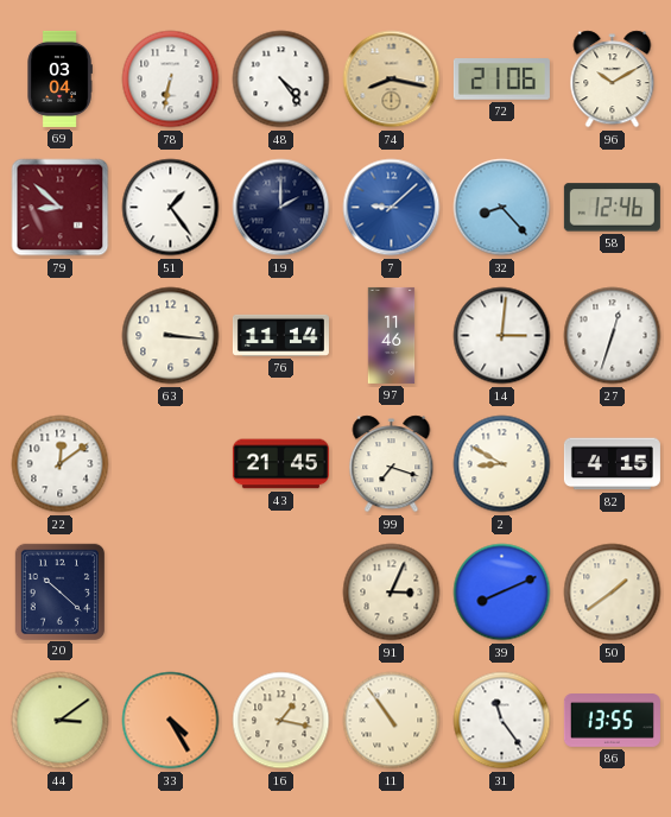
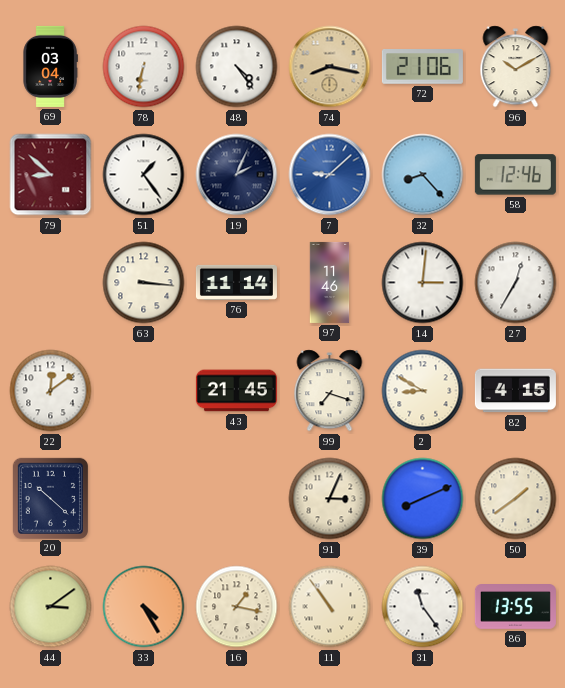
19: 2:00 -> 2:04 (237, 175)
27: 12:33 -> 12:35 (516, 283)
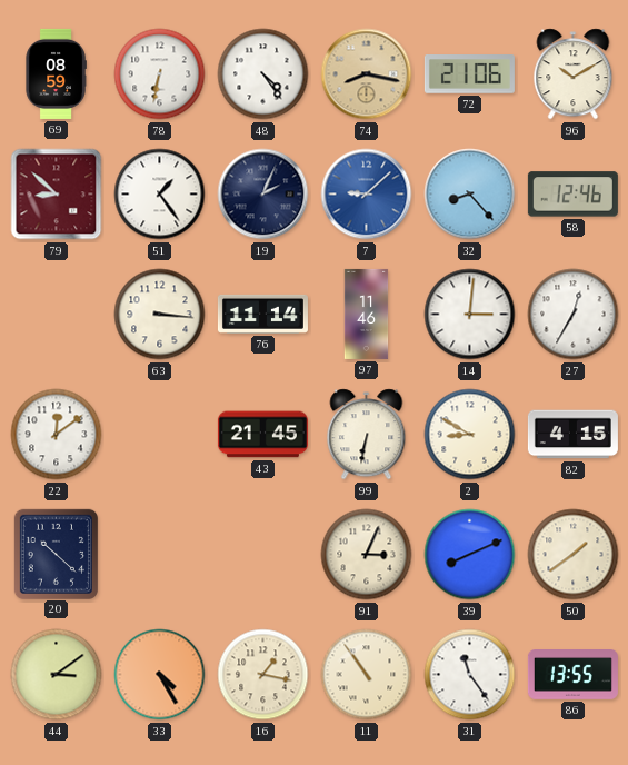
69: 03:04 -> 08:59 (56, 73)
99: 7:18 -> 6:32 (367, 435)
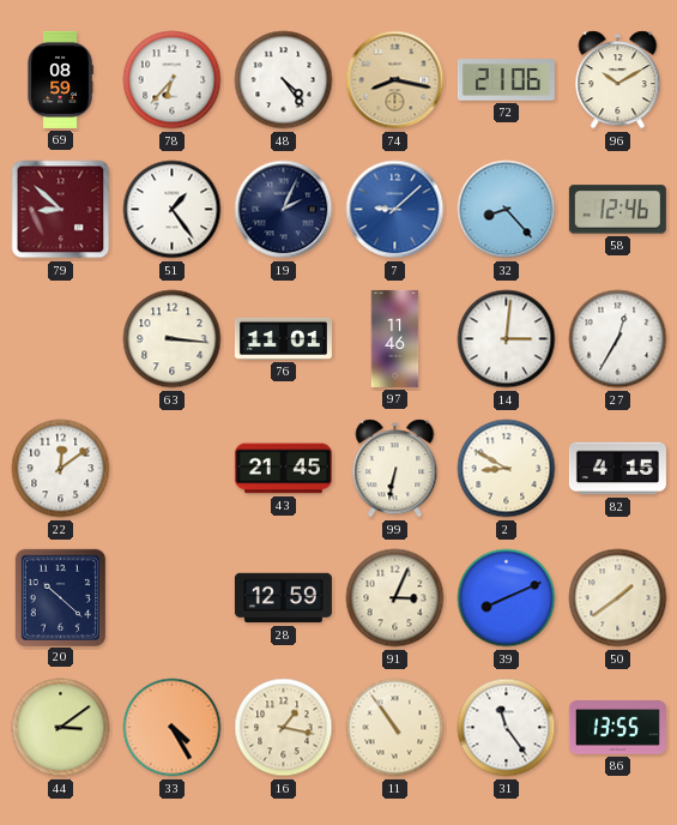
78: 6:32 -> 6:37 (173, 80)
76: 11:14 -> 11:01 (283, 338)
28: none -> 12:59 (283, 598)
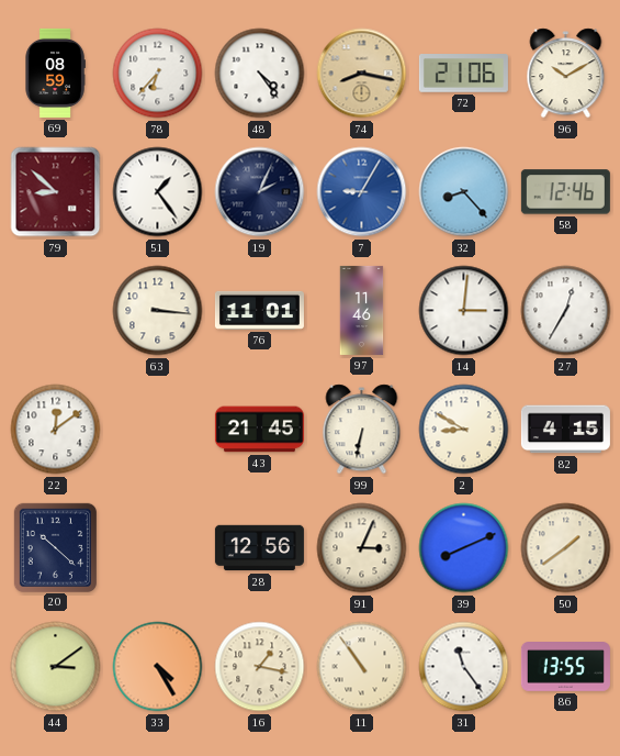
7: 9:08 -> 9:05 (362, 192)
28: 12:59 -> 12:56 (259, 548)
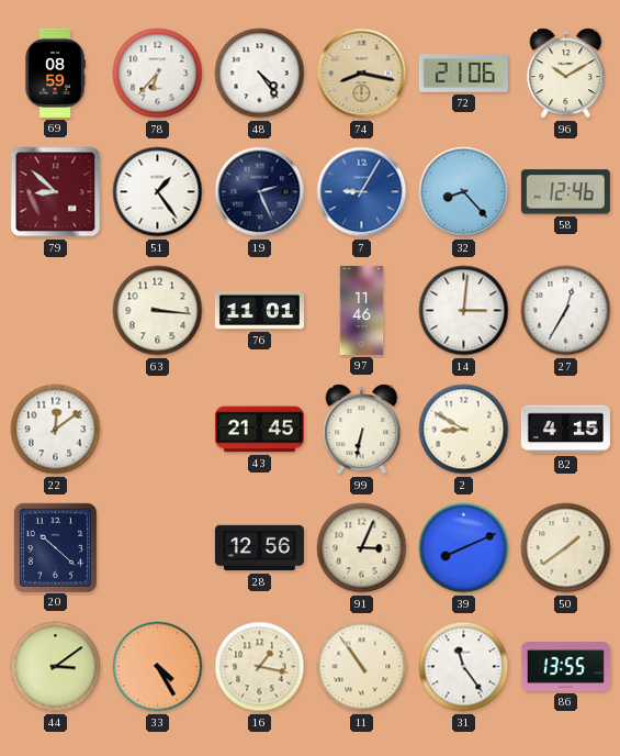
19: 2:04 -> 2:26 (260, 192)
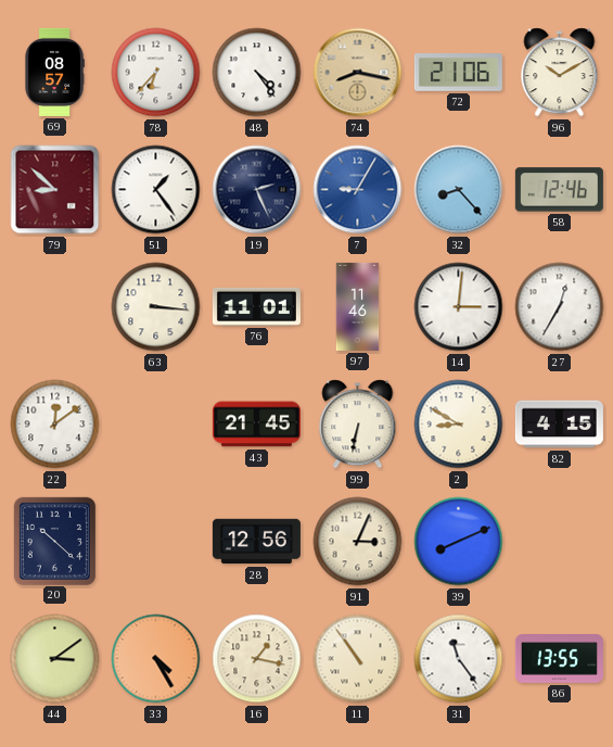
69: 08:59 -> 08:57 (54, 72)
50: 1:39 -> none (566, 548)
